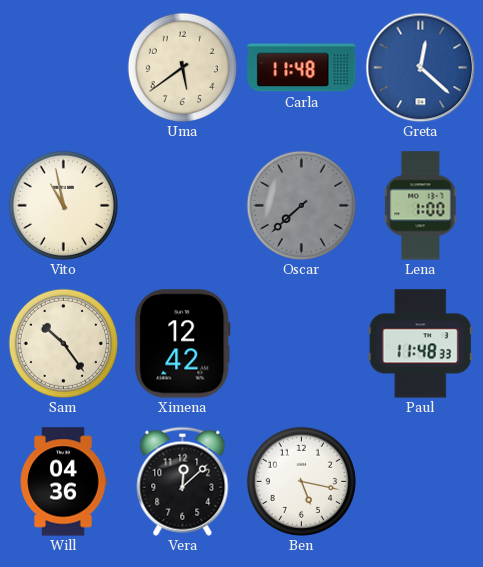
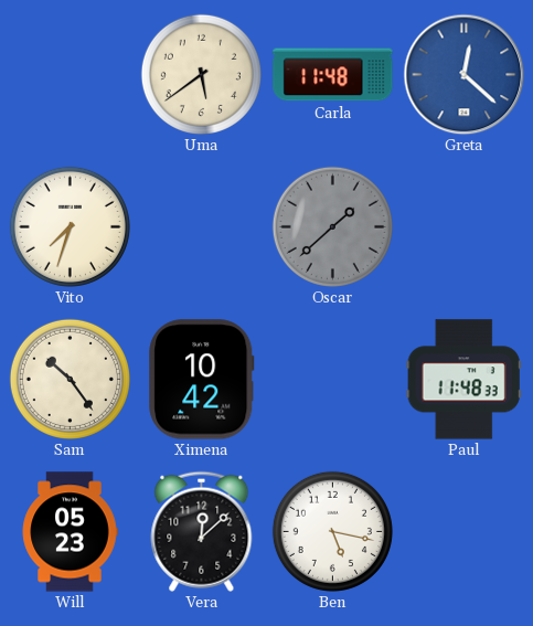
Vito: 10:58 -> 7:33 (70, 226)
Oscar: 7:38 -> 1:38 (332, 226)
Lena: 1:00 -> none (421, 206)
Ximena: 12:42 -> 10:42 (202, 380)
Will: 04:36 -> 05:23 (70, 532)
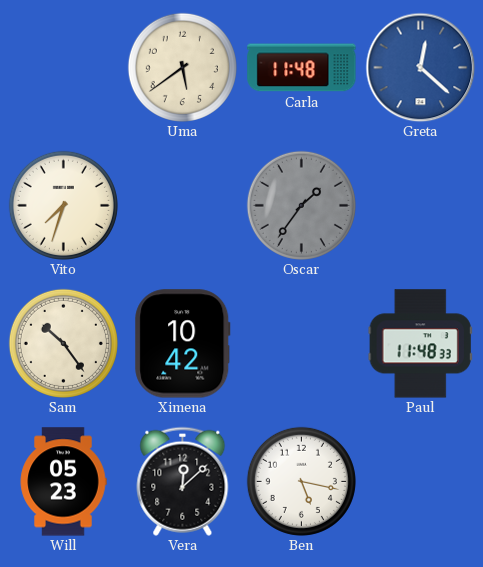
Oscar: 1:38 -> 1:36 (301, 205)
